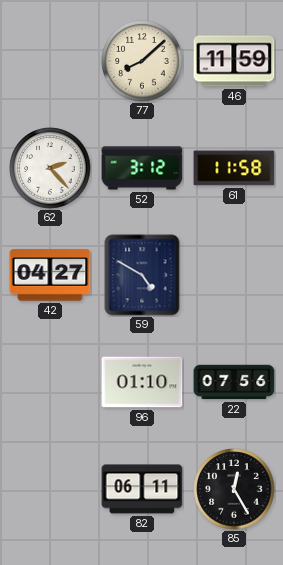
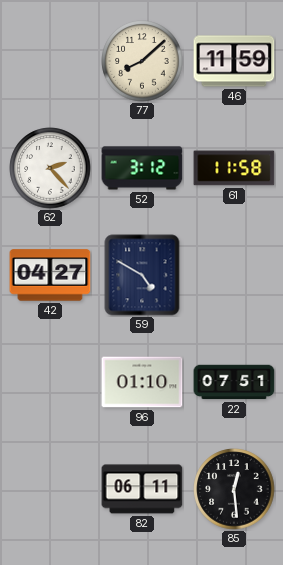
22: 07:56 -> 07:51 (234, 382)
85: 12:25 -> 12:29 (234, 489)
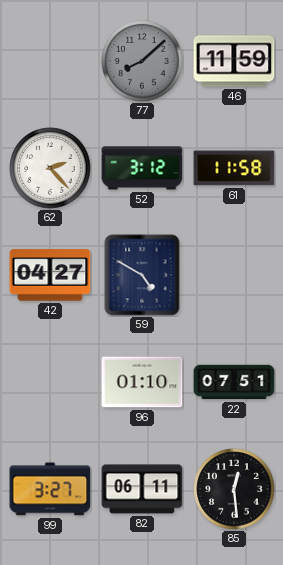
77 dial: cream -> grey (142, 61)
99: none -> 3:27 (50, 489)
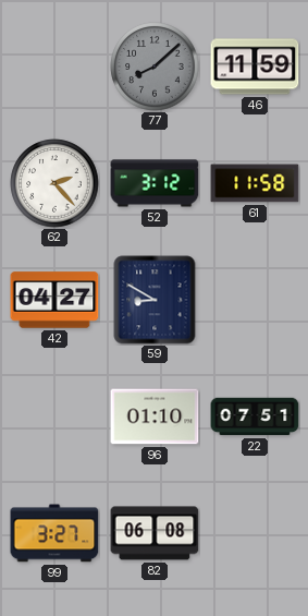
59: 4:50 -> 8:50 (155, 300)
82: 06:11 -> 06:08 (155, 533)
85: 12:29 -> none (234, 489)
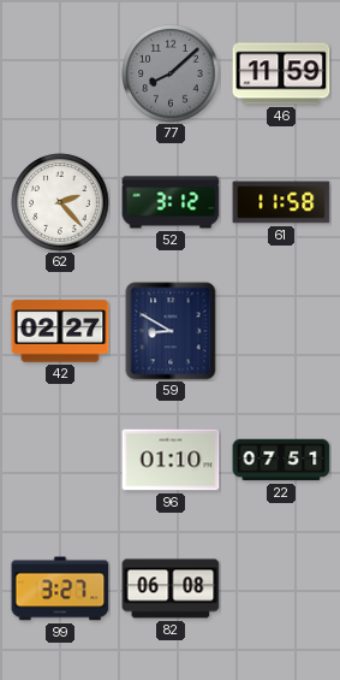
42: 04:27 -> 02:27 (60, 331)
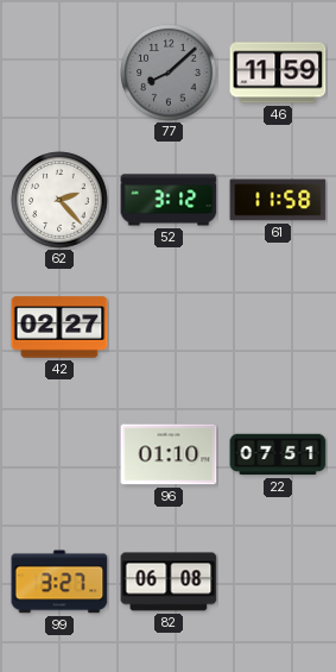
59: 8:50 -> none (171, 331)
